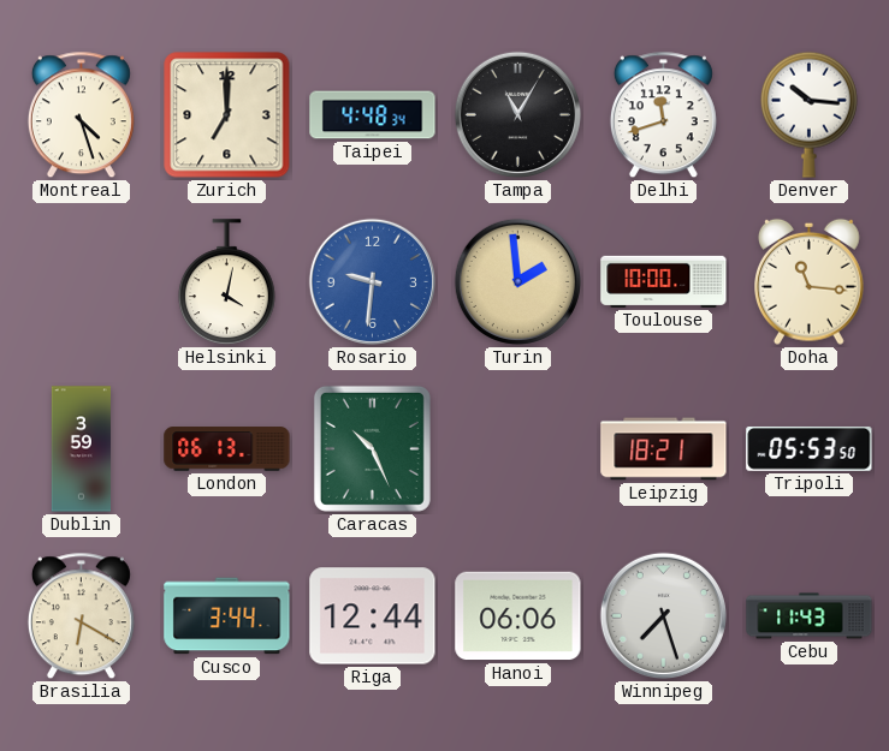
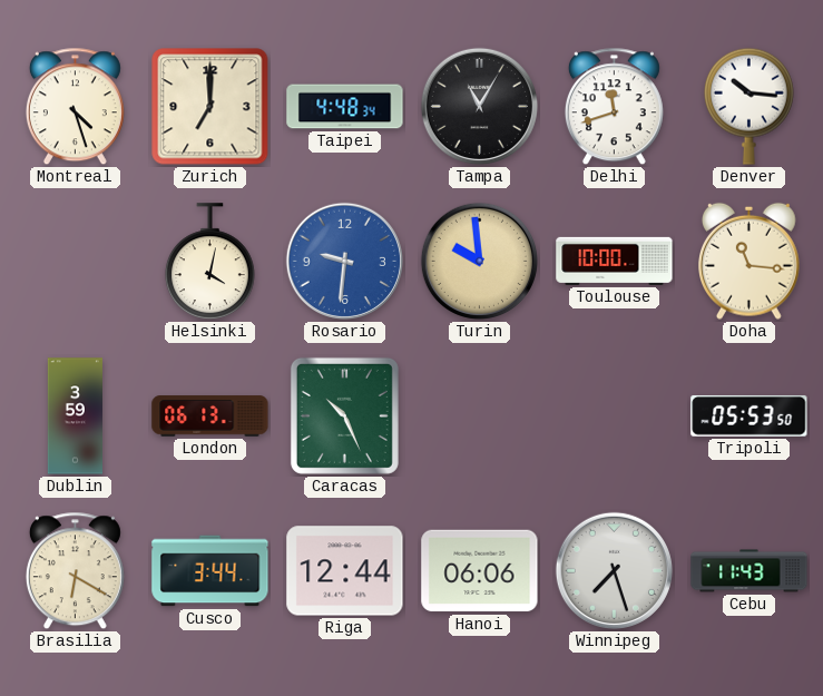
Turin: 1:59 -> 9:59 (479, 261)
Leipzig: 18:21 -> none (664, 449)
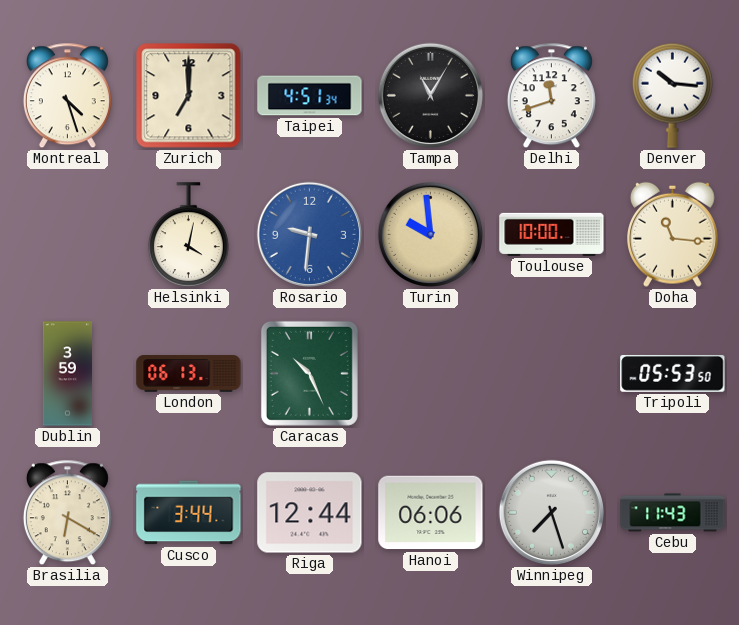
Taipei: 4:48 -> 4:51 (310, 96)
